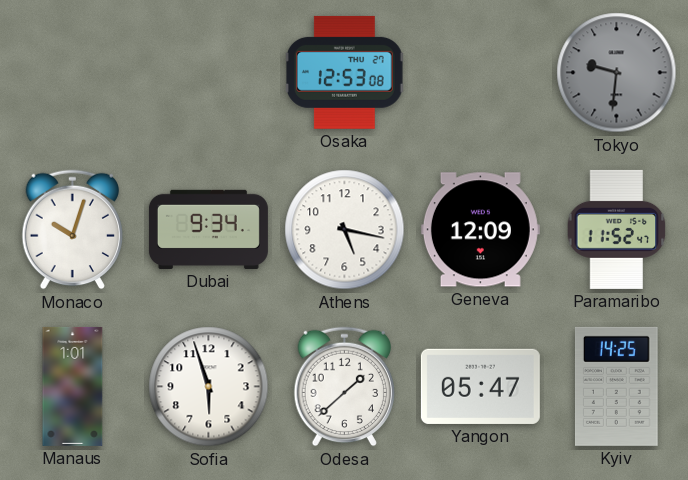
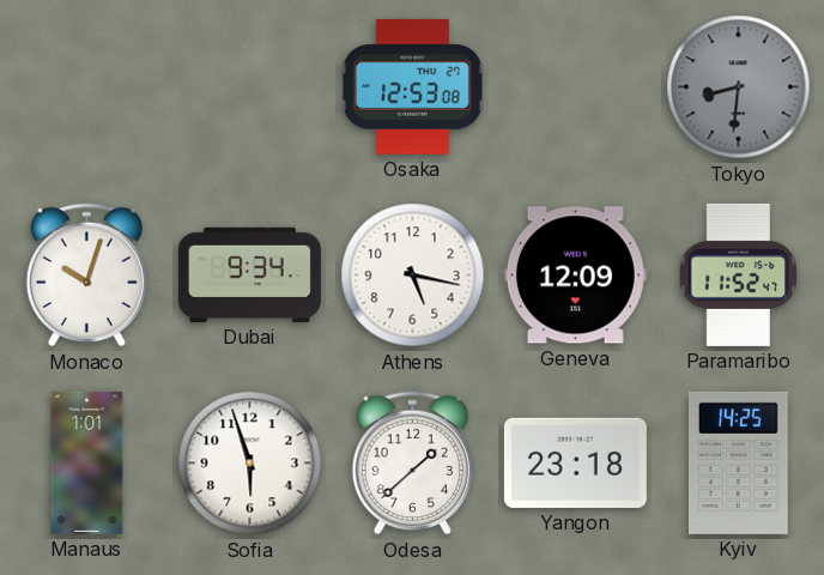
Tokyo: 9:31 -> 8:31 (739, 87)
Yangon: 05:47 -> 23:18 (575, 462)
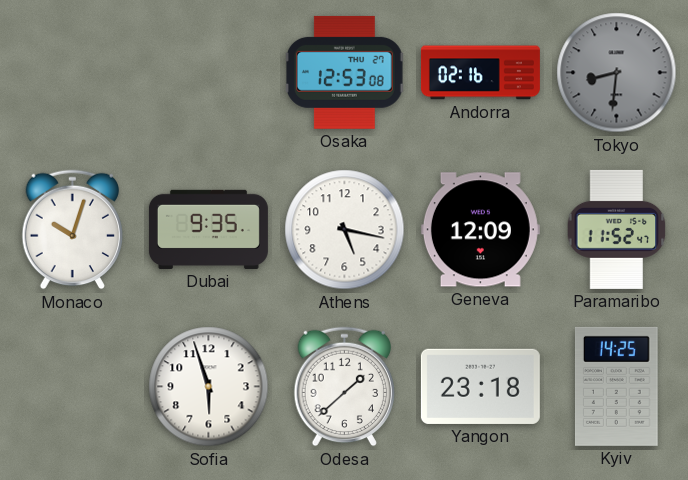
Andorra: none -> 02:16 (480, 73)
Dubai: 9:34 -> 9:35 (208, 229)
Manaus: 1:01 -> none (87, 462)
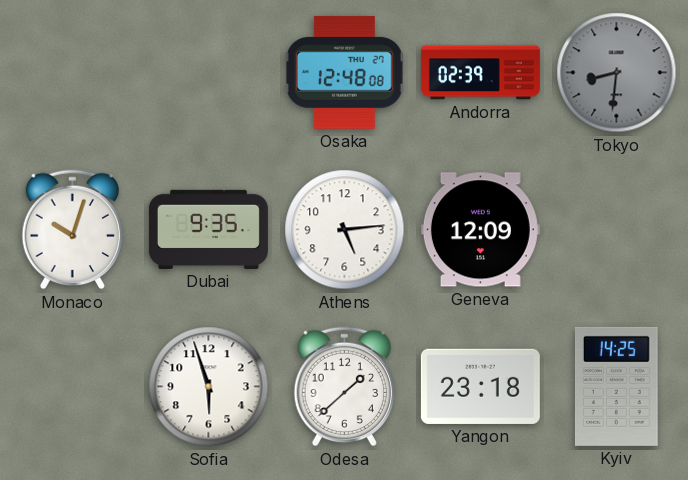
Osaka: 12:53 -> 12:48 (344, 72)
Andorra: 02:16 -> 02:39 (480, 73)
Athens: 5:17 -> 5:14 (345, 230)
Paramaribo: 11:52 -> none (617, 229)
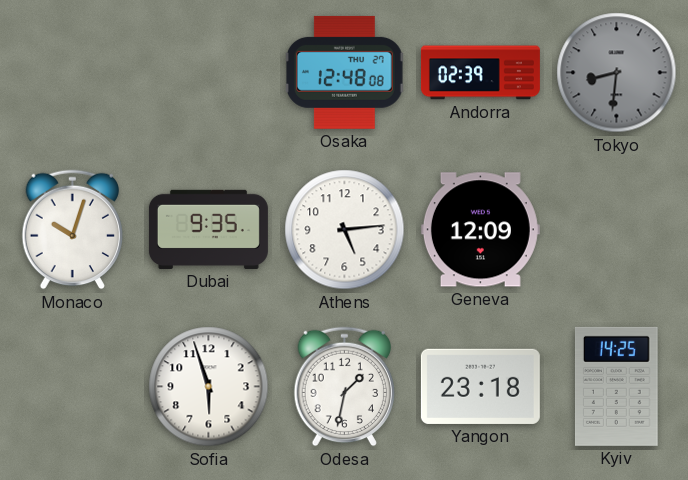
Odesa: 1:38 -> 1:32 (345, 387)
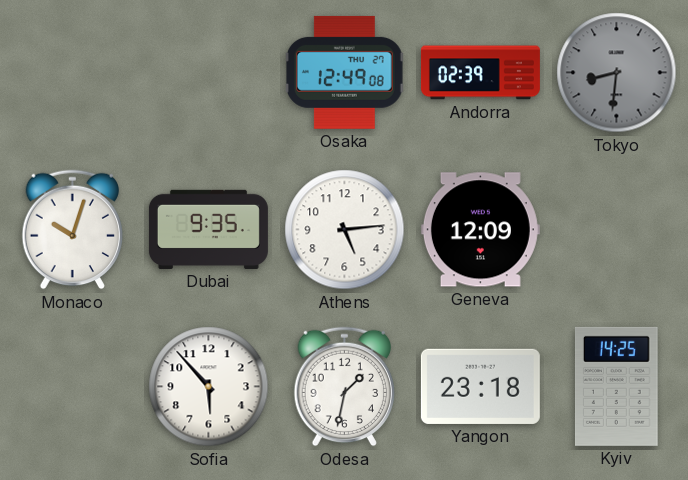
Osaka: 12:48 -> 12:49 (344, 72)
Sofia: 5:57 -> 5:53 (209, 387)
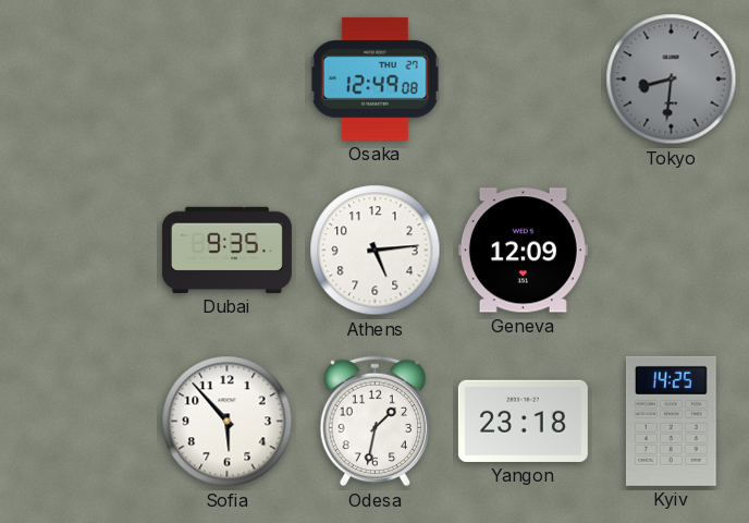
Andorra: 02:39 -> none (480, 73)
Monaco: 10:03 -> none (73, 230)
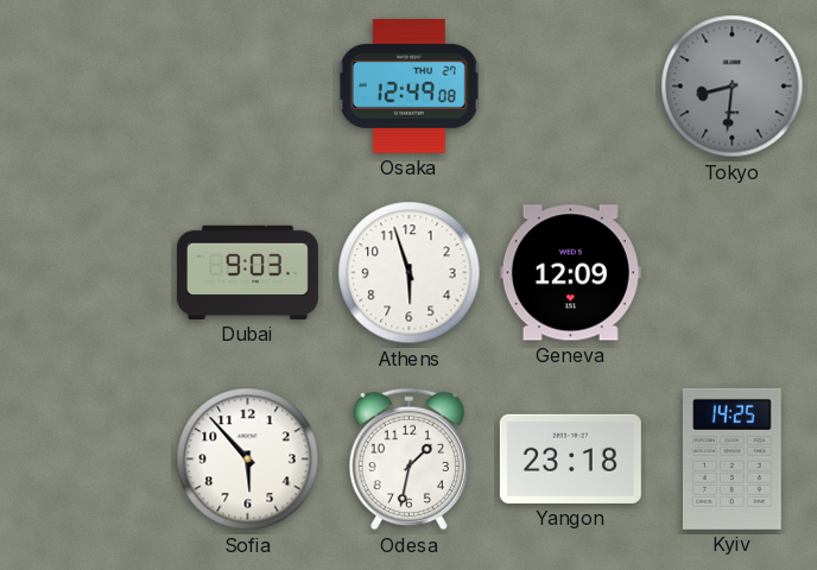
Dubai: 9:35 -> 9:03 (247, 272)
Athens: 5:14 -> 5:57 (410, 273)
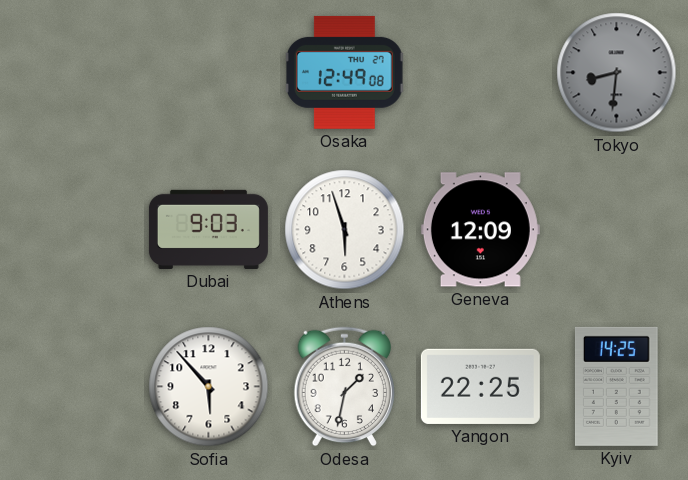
Yangon: 23:18 -> 22:25 (480, 386)
